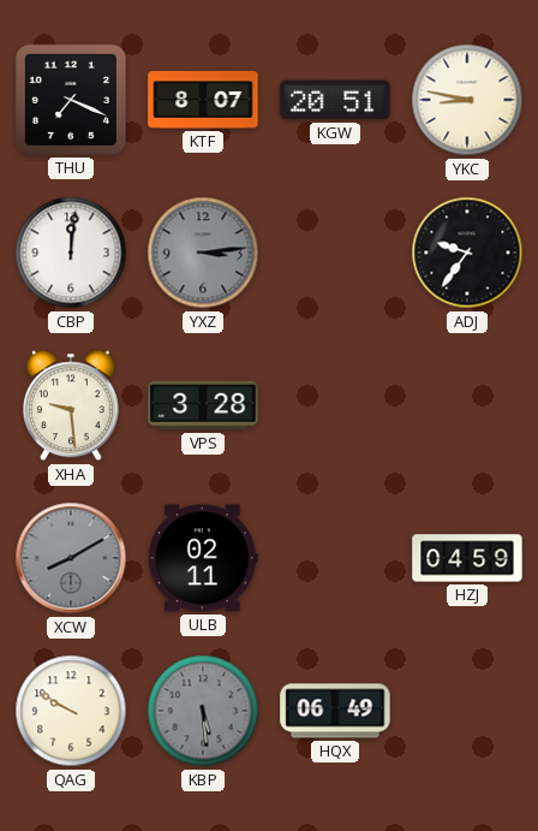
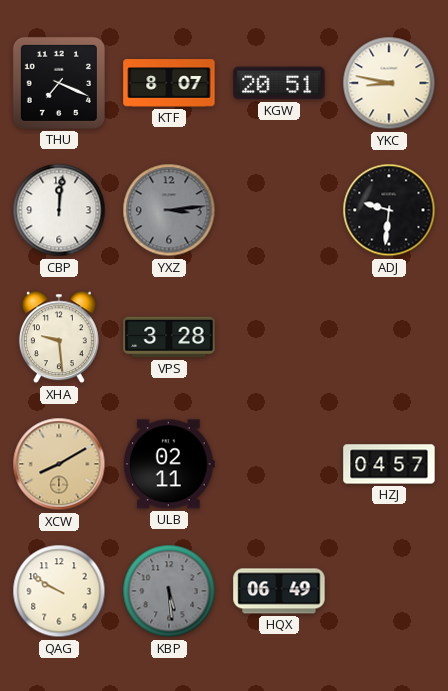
ADJ: 9:36 -> 9:31 (389, 210)
XCW dial: grey -> champagne (59, 464)
HZJ: 04:59 -> 04:57 (389, 464)
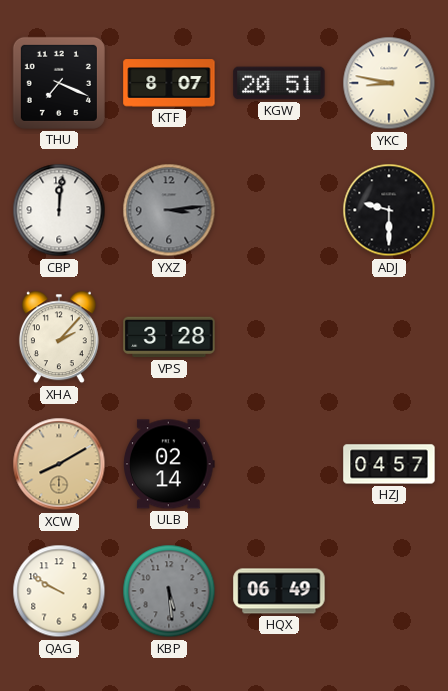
ADJ: 9:31 -> 9:30 (389, 210)
XHA: 9:29 -> 2:07 (59, 337)
ULB: 02:11 -> 02:14 (170, 464)
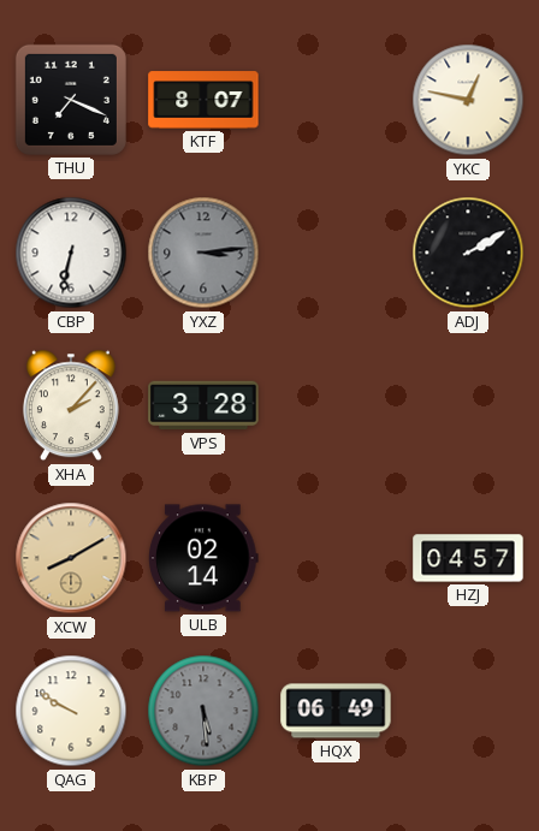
KGW: 20:51 -> none (279, 83)
YKC: 8:47 -> 12:47 (468, 100)
CBP: 12:01 -> 6:32 (71, 253)
ADJ: 9:30 -> 2:10 (468, 253)
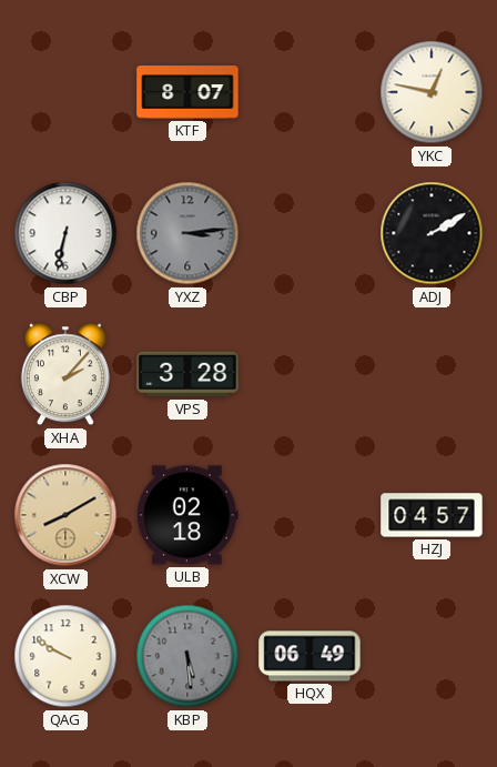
THU: 7:19 -> none (71, 100)
ULB: 02:14 -> 02:18 (189, 515)
